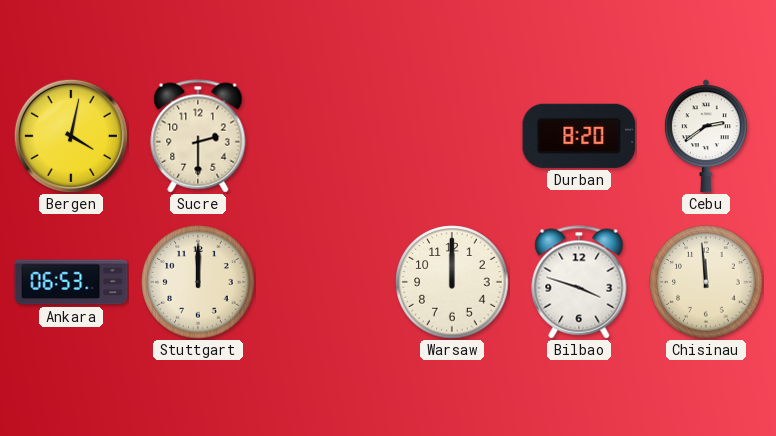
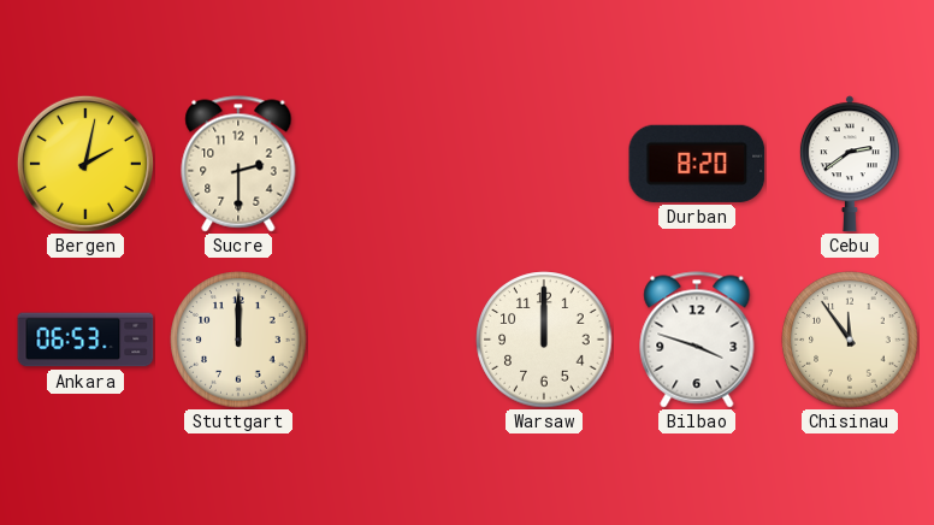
Bergen: 4:02 -> 2:02 (85, 164)
Chisinau: 11:59 -> 11:54 (850, 340)
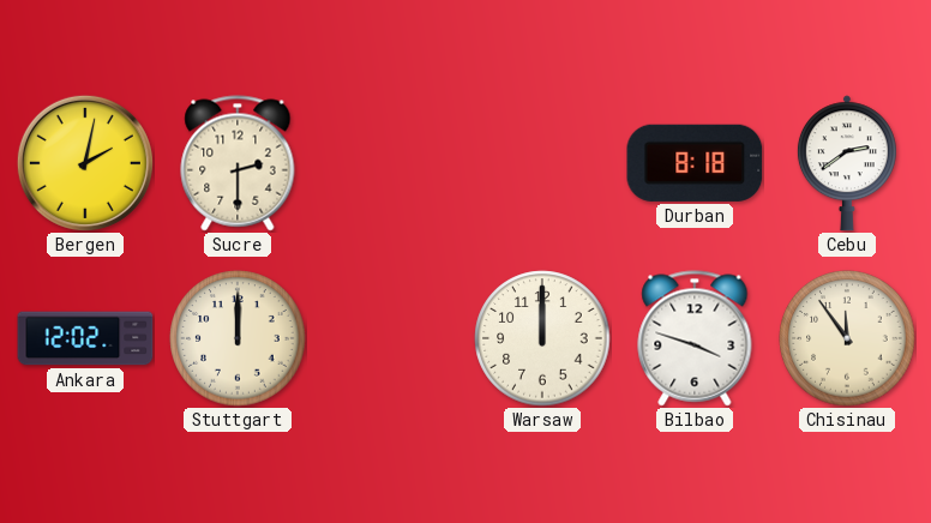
Durban: 8:20 -> 8:18 (695, 163)
Ankara: 06:53 -> 12:02 (85, 338)
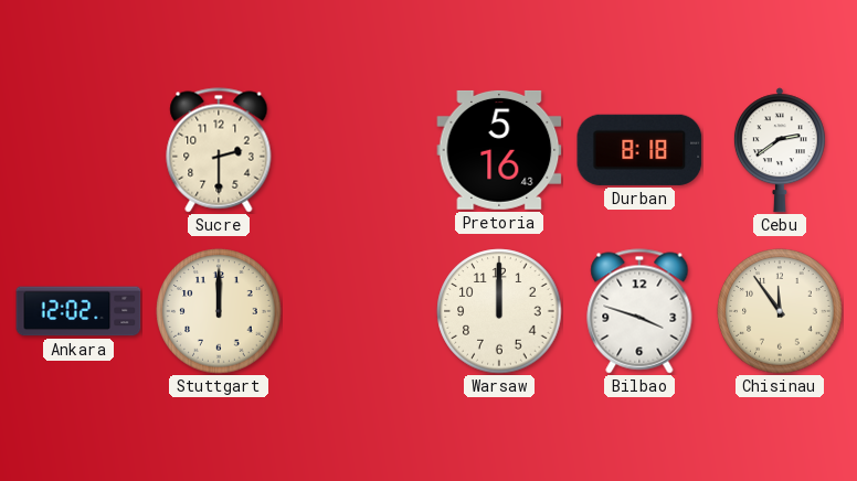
Bergen: 2:02 -> none (85, 163)
Pretoria: none -> 5:16 (499, 150)
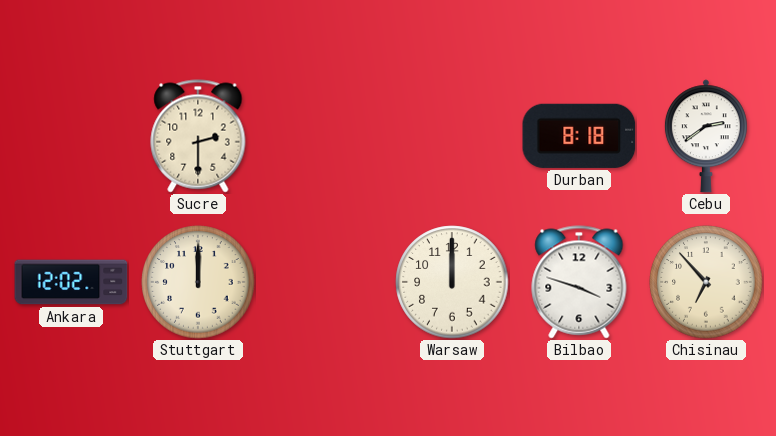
Pretoria: 5:16 -> none (499, 150)
Chisinau: 11:54 -> 6:53 (706, 282)
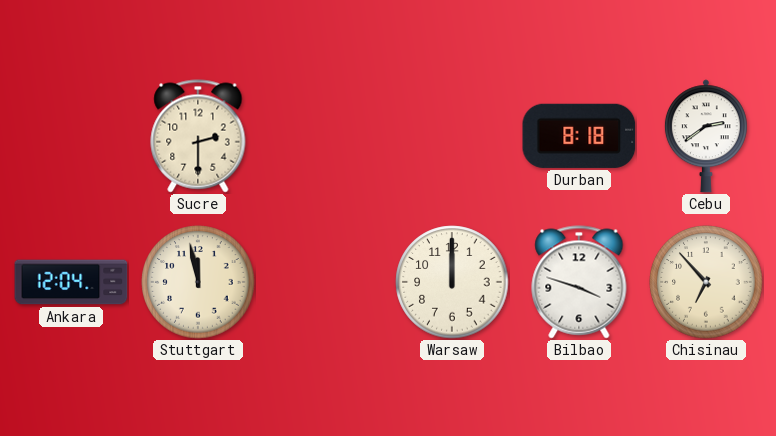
Ankara: 12:02 -> 12:04 (71, 282)
Stuttgart: 12:00 -> 11:58 (198, 282)
